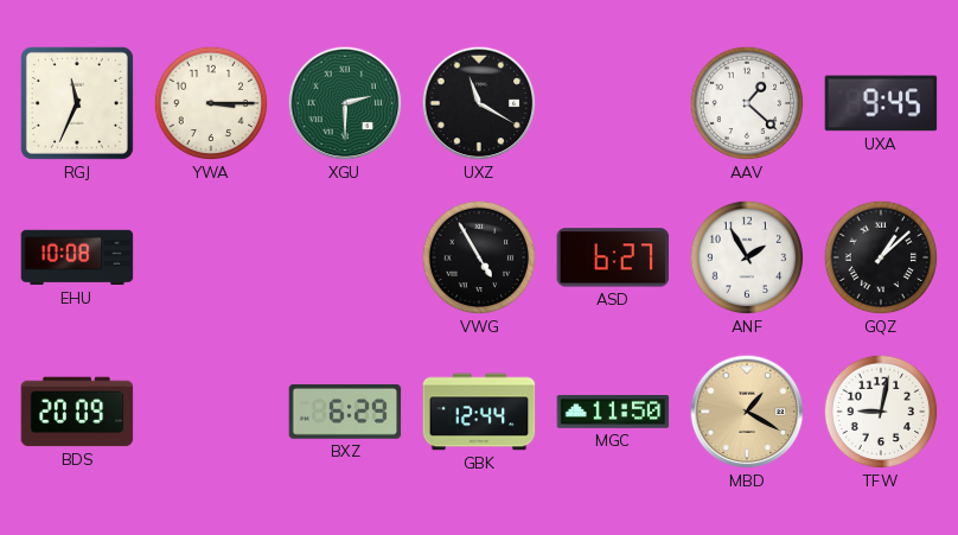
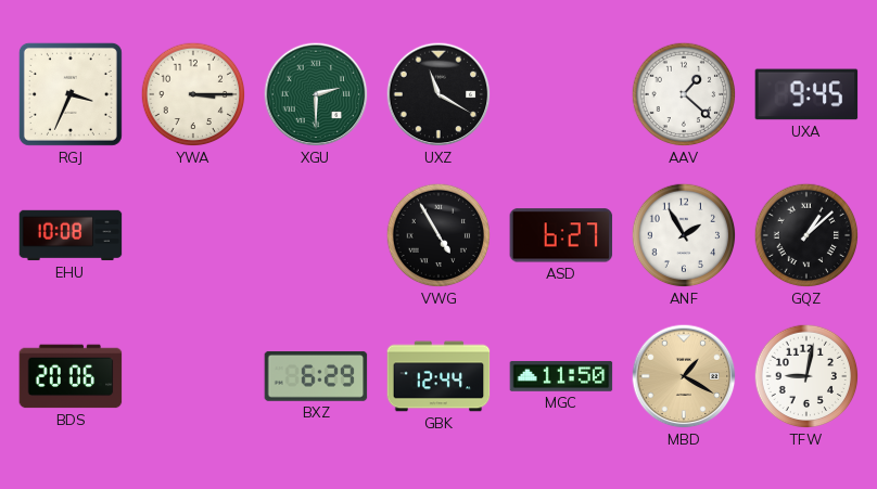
RGJ: 11:34 -> 3:34 (71, 94)
BDS: 20:09 -> 20:06 (71, 376)
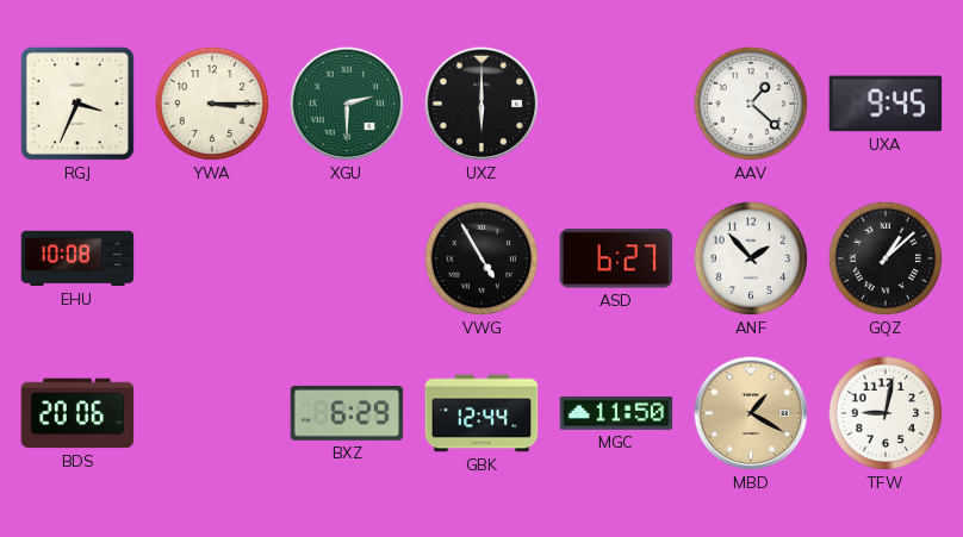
UXZ: 11:20 -> 6:00 (481, 104)
ANF: 1:55 -> 1:53 (751, 258)
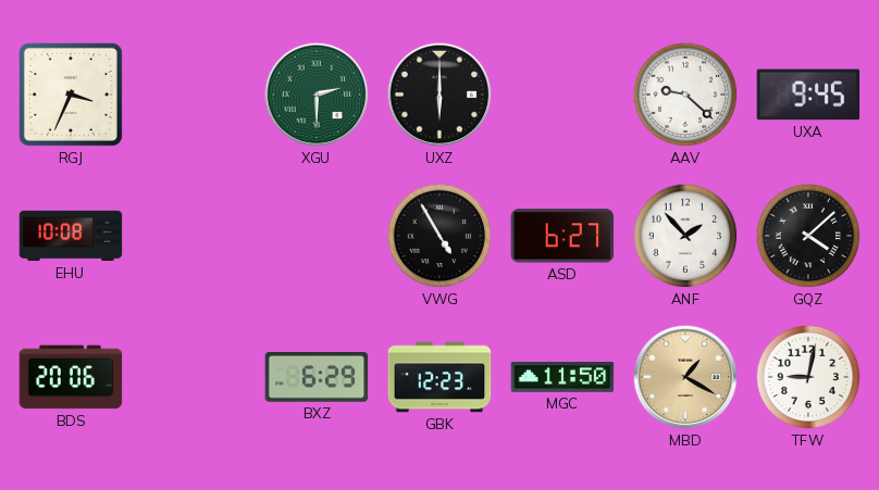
YWA: 3:15 -> none (212, 104)
AAV: 1:22 -> 9:22 (685, 95)
GQZ: 1:08 -> 4:08 (808, 236)
GBK: 12:44 -> 12:23 (439, 377)
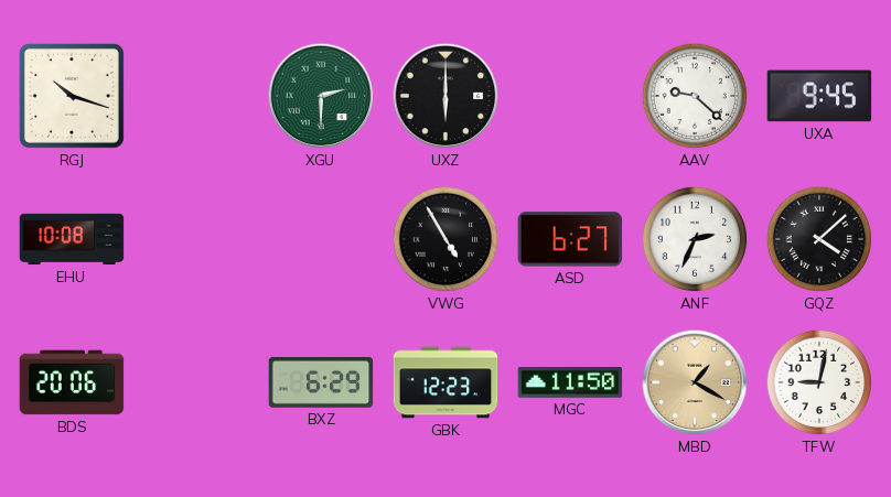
RGJ: 3:34 -> 10:18 (72, 96)
ANF: 1:53 -> 2:34 (695, 239)
